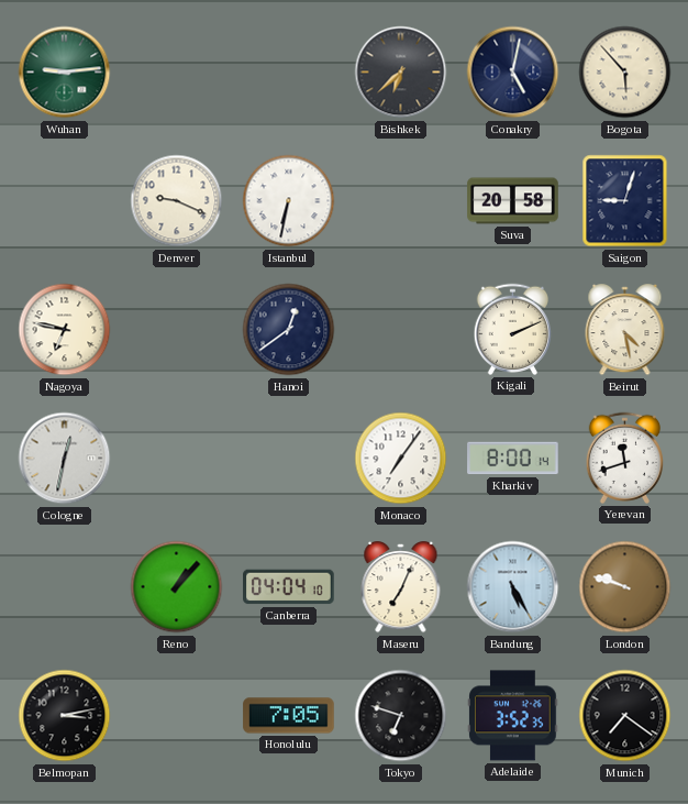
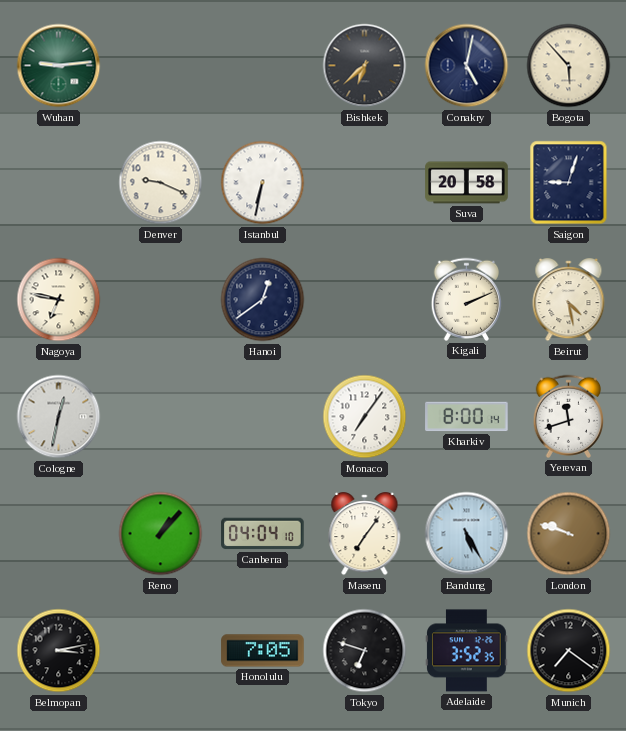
Maseru: 7:04 -> 7:06 (365, 535)
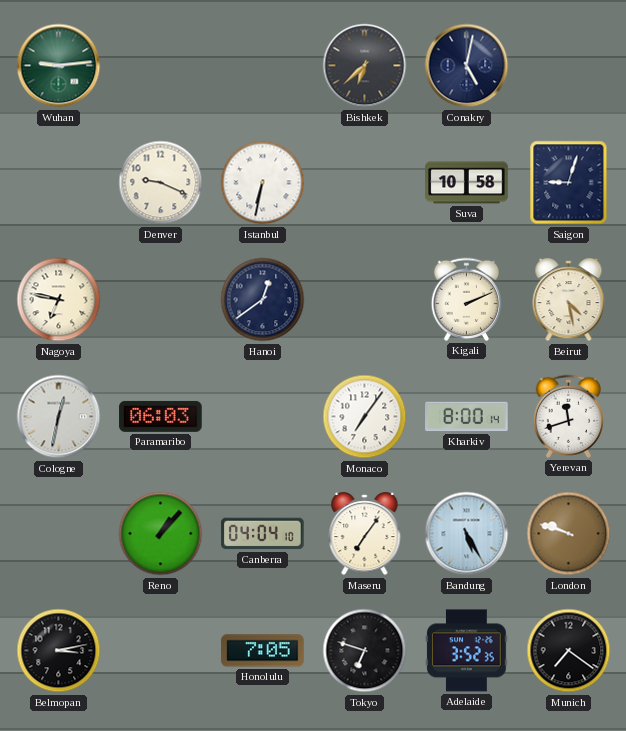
Bogota: 5:53 -> none (569, 66)
Suva: 20:58 -> 10:58 (467, 183)
Paramaribo: none -> 06:03 (161, 416)
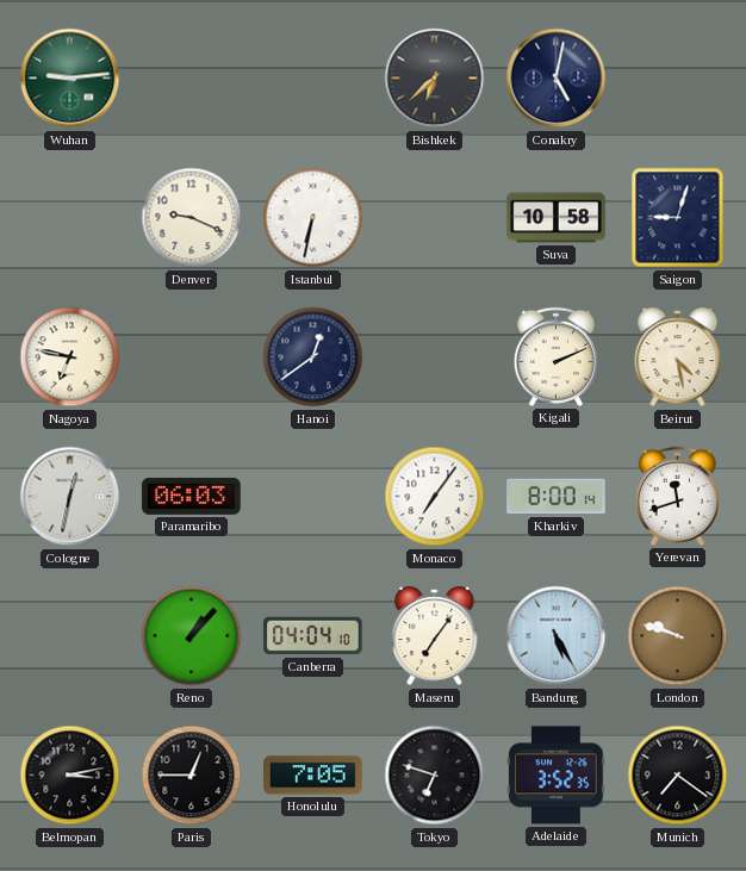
Paris: none -> 12:45 (192, 776)
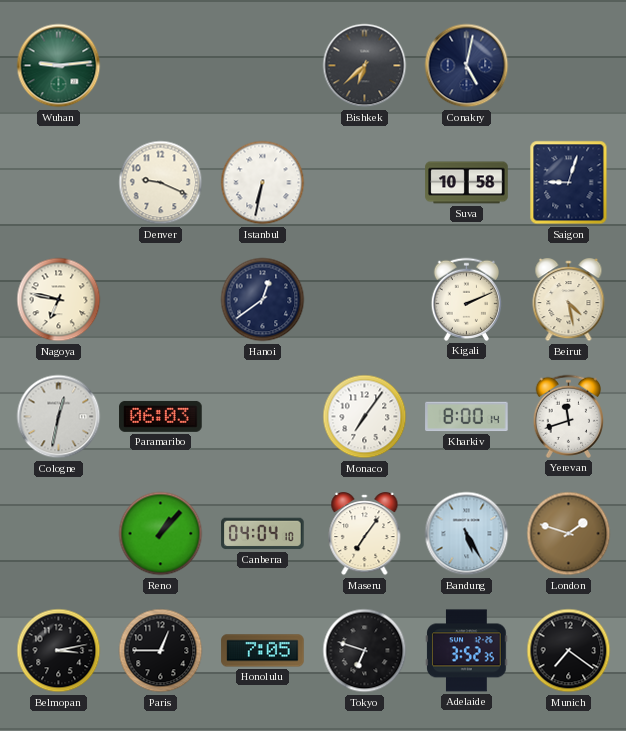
London: 9:48 -> 1:48 (569, 534)
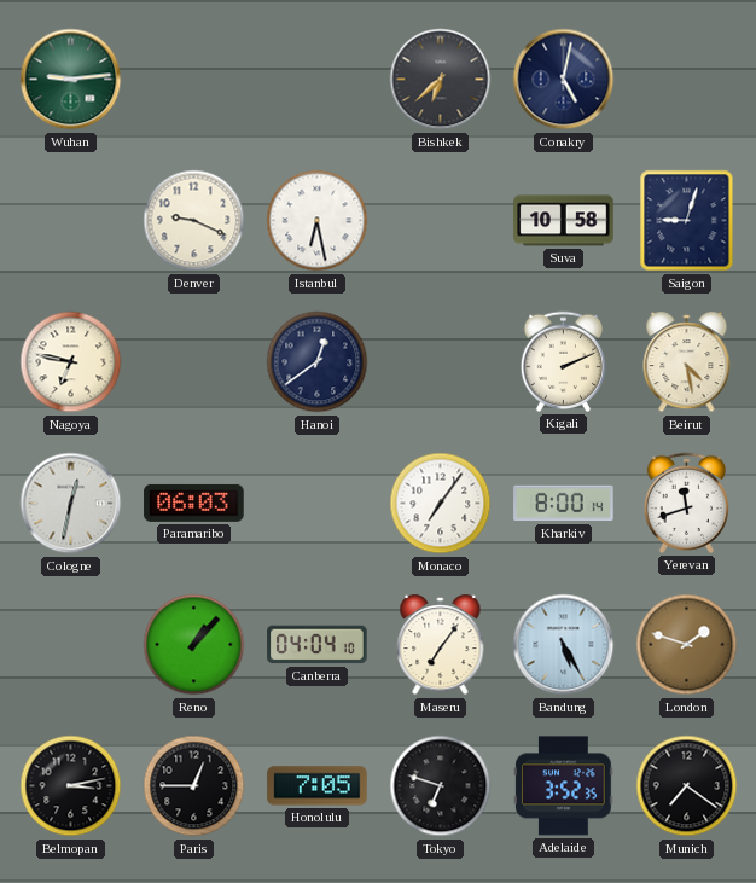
Istanbul: 6:32 -> 6:28 (318, 221)
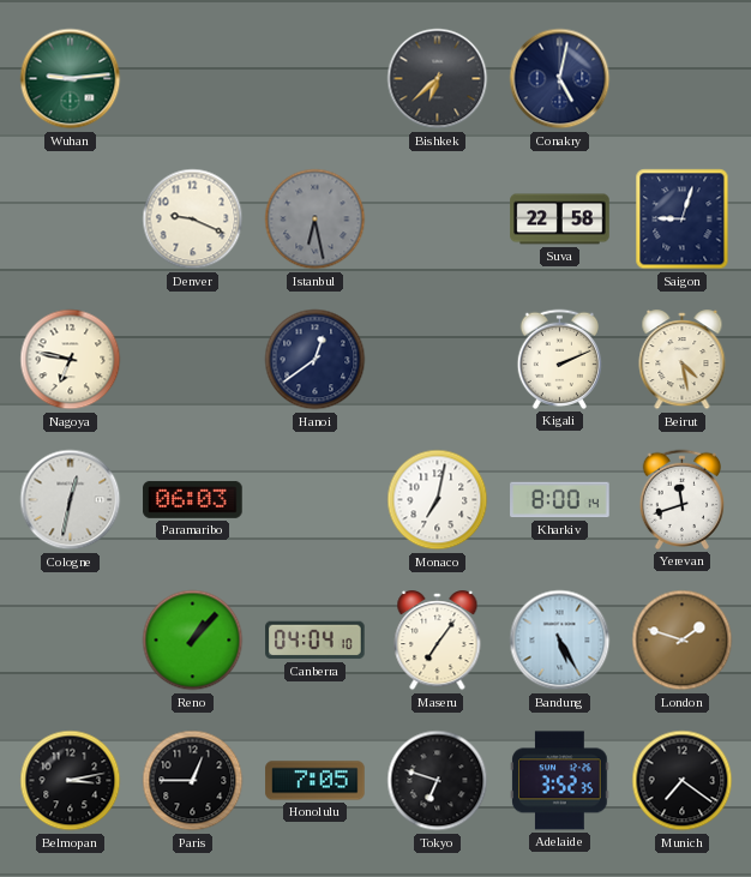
Istanbul dial: white -> grey (316, 220)
Suva: 10:58 -> 22:58 (560, 220)
Monaco: 7:06 -> 7:02 (438, 500)
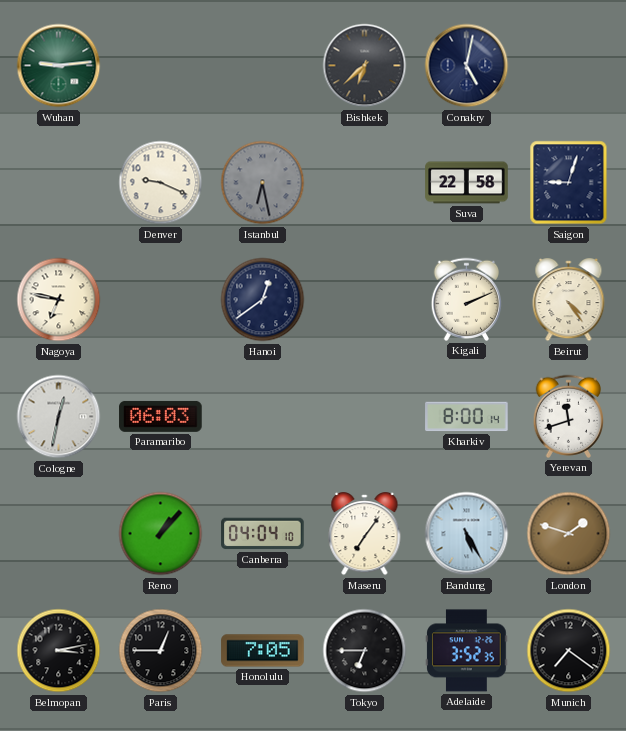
Beirut: 4:28 -> 4:24 (569, 301)
Monaco: 7:02 -> none (438, 500)
Tokyo: 6:48 -> 6:45 (365, 651)
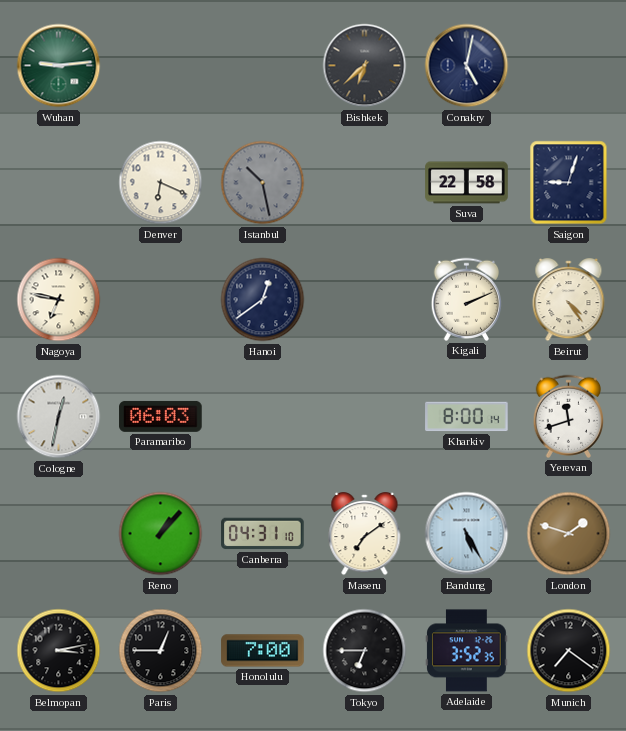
Denver: 9:19 -> 6:19 (161, 183)
Istanbul: 6:28 -> 10:28 (263, 183)
Canberra: 04:04 -> 04:31 (263, 534)
Maseru: 7:06 -> 7:09 (365, 535)
Honolulu: 7:05 -> 7:00 (263, 651)
